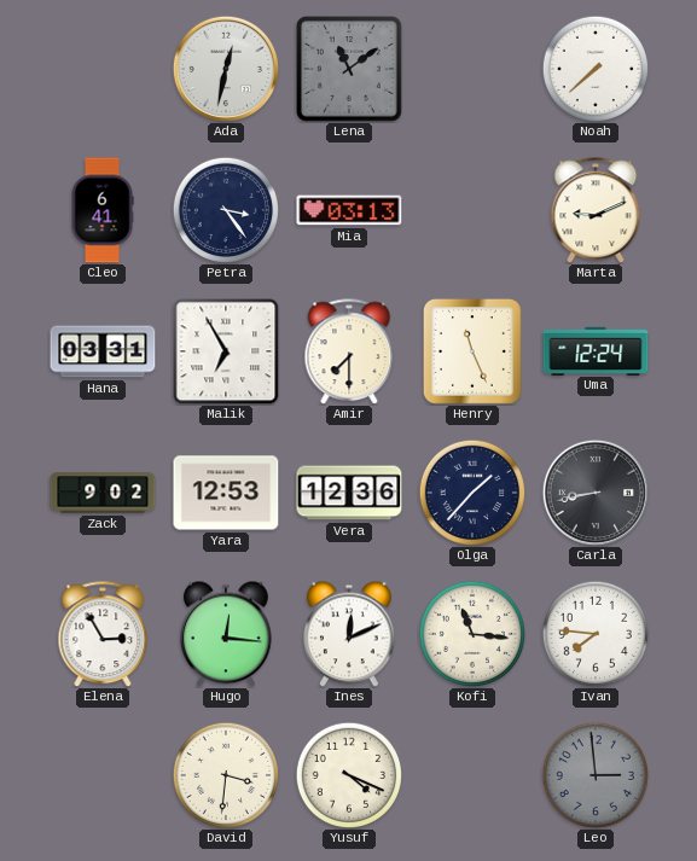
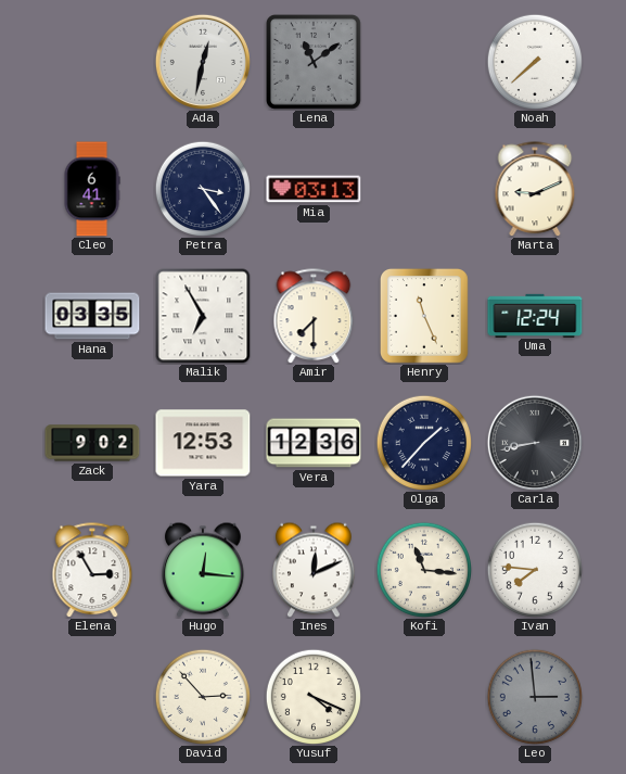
Hana: 03:31 -> 03:35 (92, 316)
David: 3:31 -> 2:53 (202, 696)
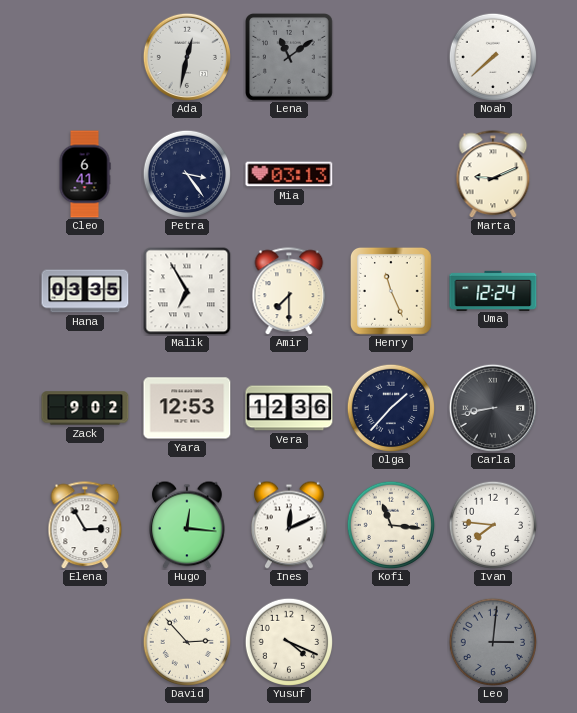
Leo: 2:59 -> 3:01 (492, 641)
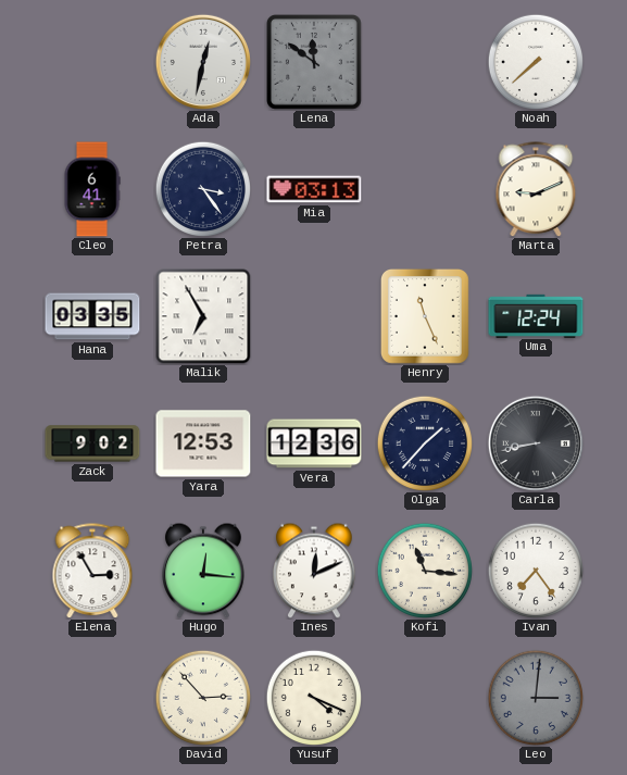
Lena: 11:09 -> 11:51 (315, 63)
Amir: 7:30 -> none (289, 291)
Ivan: 7:46 -> 7:24 (535, 570)
